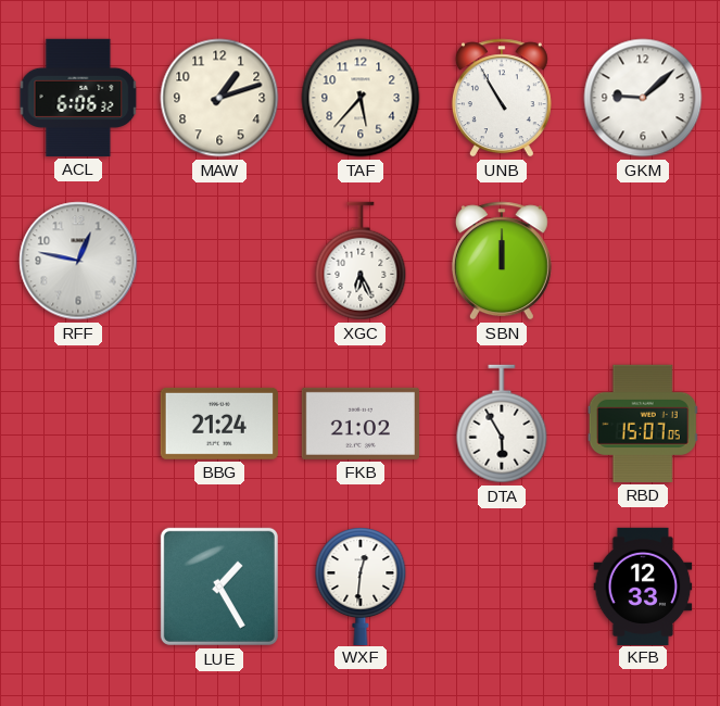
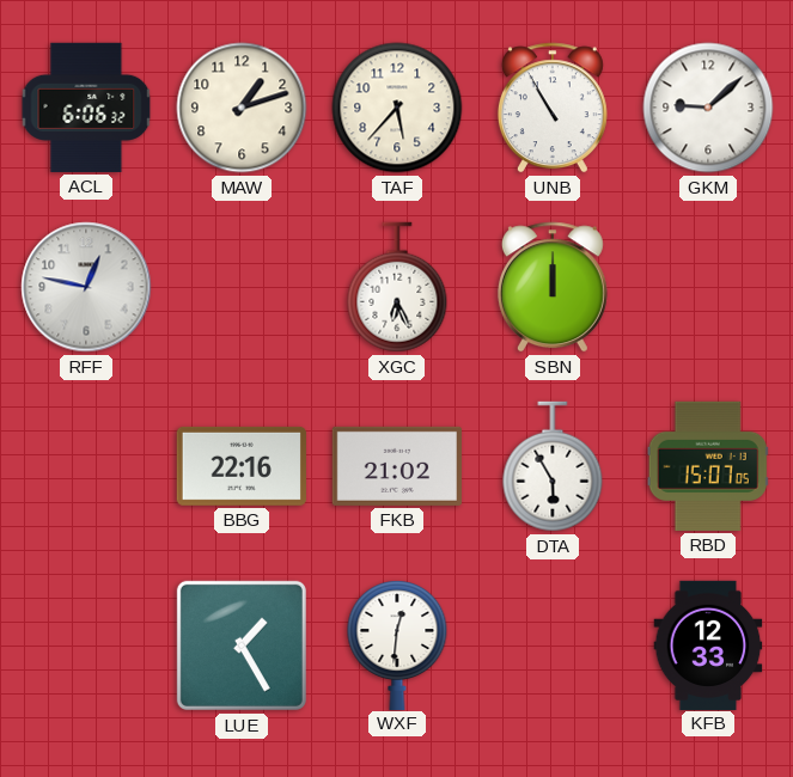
BBG: 21:24 -> 22:16 (242, 466)
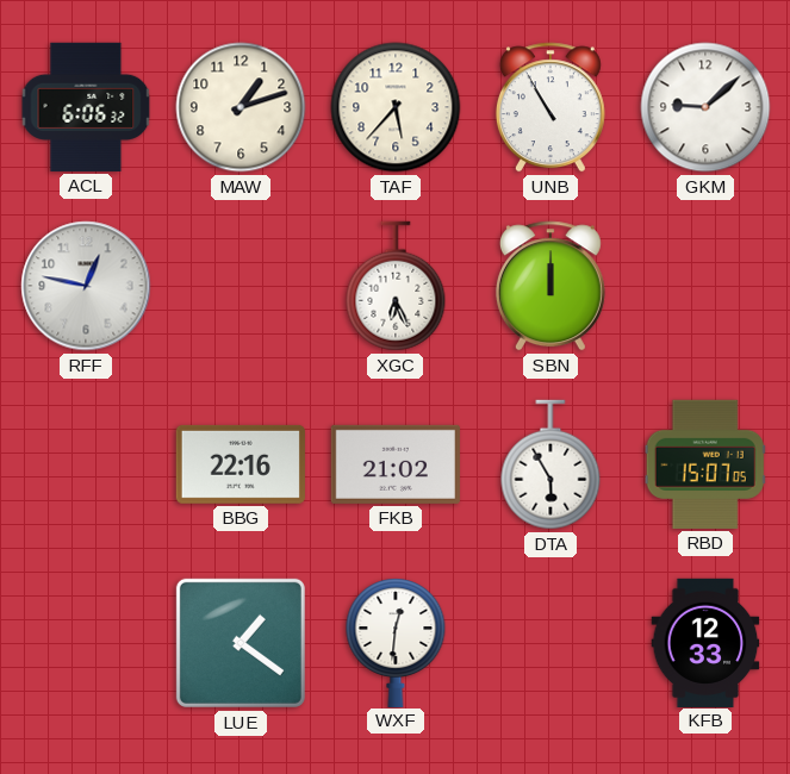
LUE: 1:25 -> 1:21 (241, 643)
